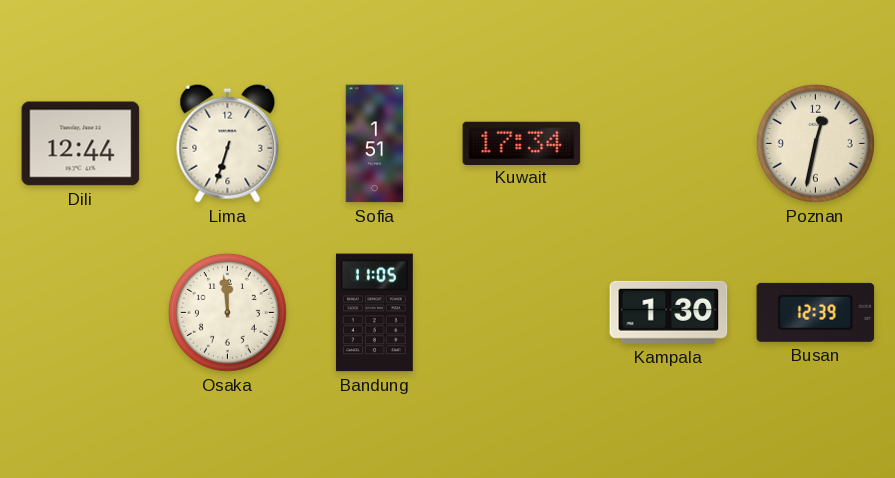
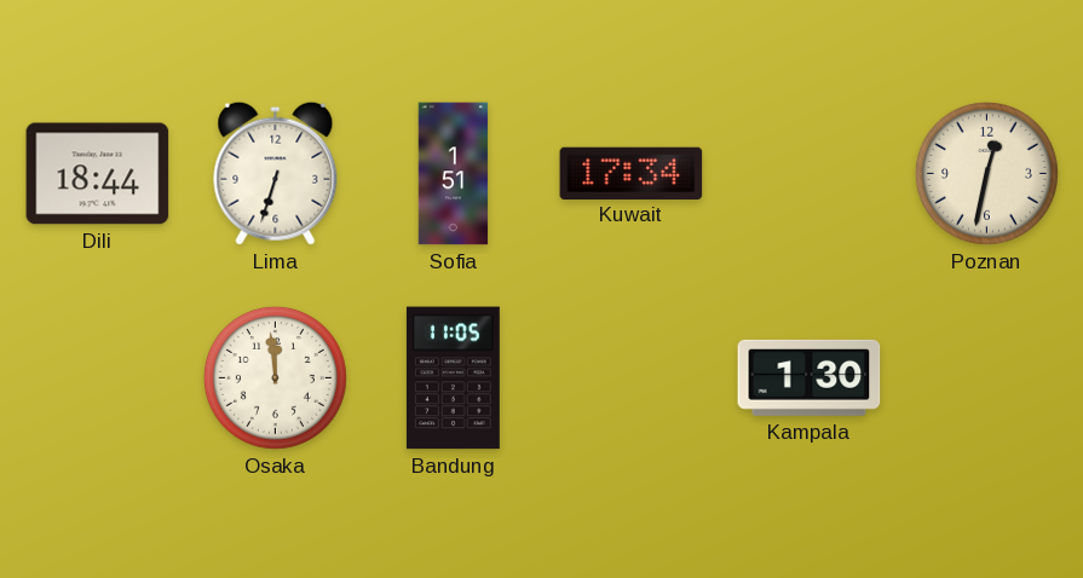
Dili: 12:44 -> 18:44 (98, 174)
Busan: 12:39 -> none (816, 312)
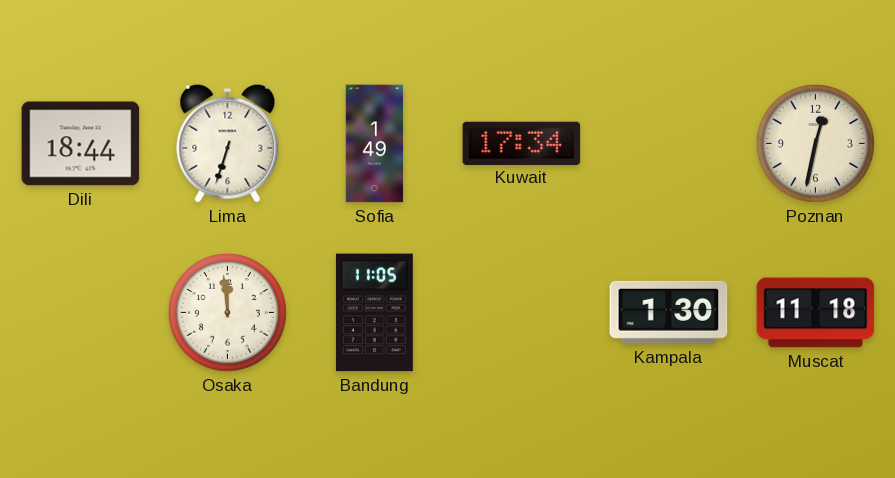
Sofia: 1:51 -> 1:49 (375, 144)
Muscat: none -> 11:18 (816, 313)
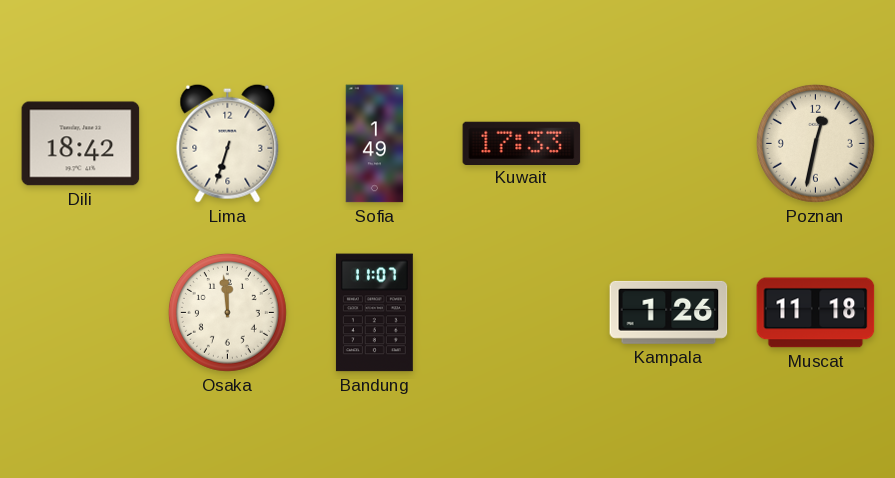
Dili: 18:44 -> 18:42 (81, 144)
Kuwait: 17:34 -> 17:33 (522, 143)
Bandung: 11:05 -> 11:07 (374, 313)
Kampala: 1:30 -> 1:26 (669, 312)
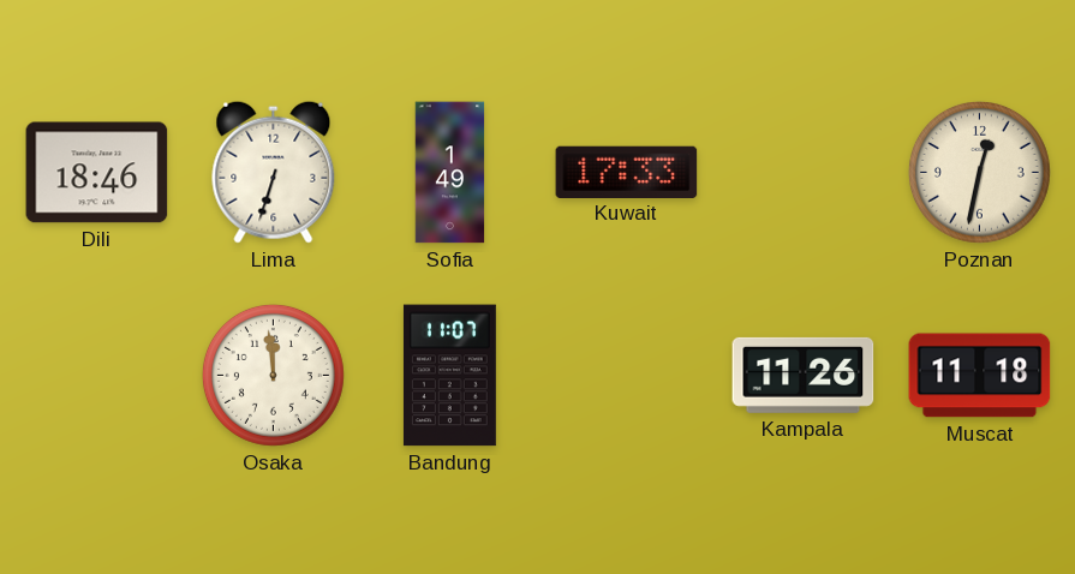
Dili: 18:42 -> 18:46 (97, 173)
Kampala: 1:26 -> 11:26 (804, 375)
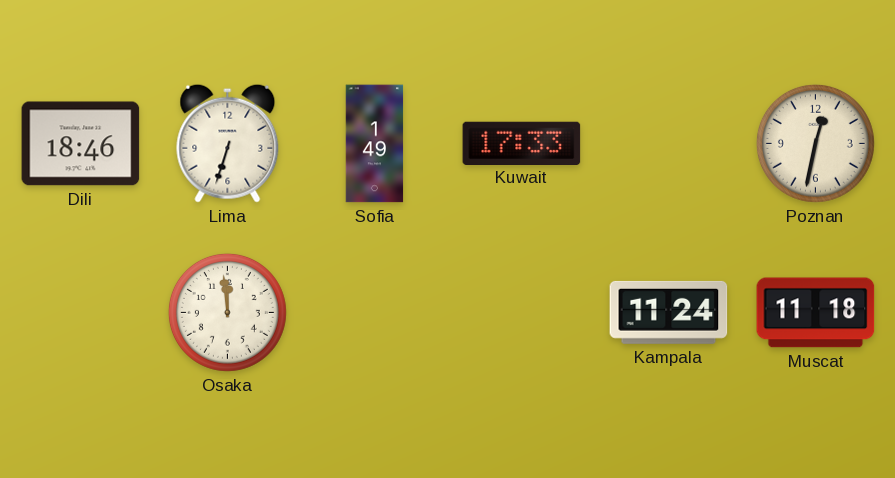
Bandung: 11:07 -> none (449, 376)
Kampala: 11:26 -> 11:24 (669, 312)
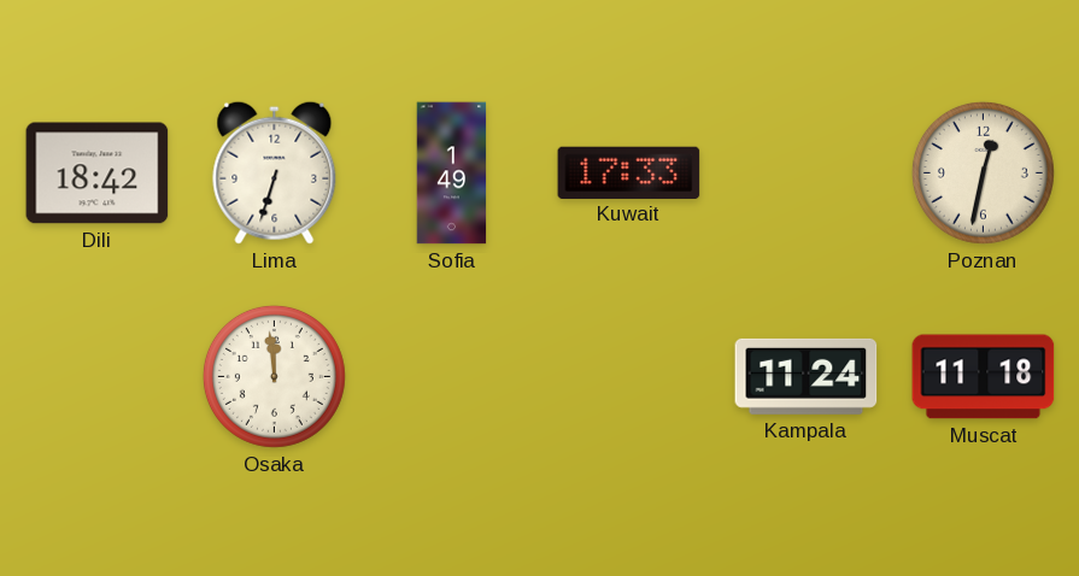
Dili: 18:46 -> 18:42 (98, 174)
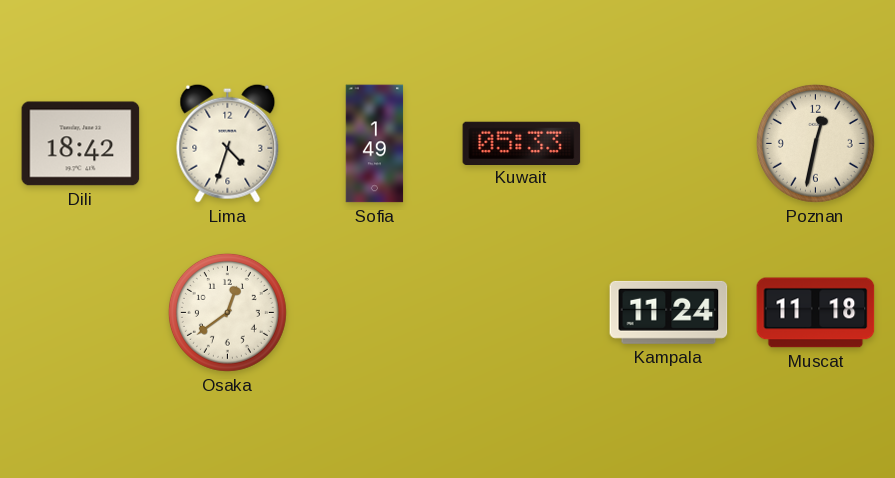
Lima: 6:33 -> 4:33 (228, 143)
Kuwait: 17:33 -> 05:33 (522, 143)
Osaka: 11:59 -> 12:39 (227, 312)
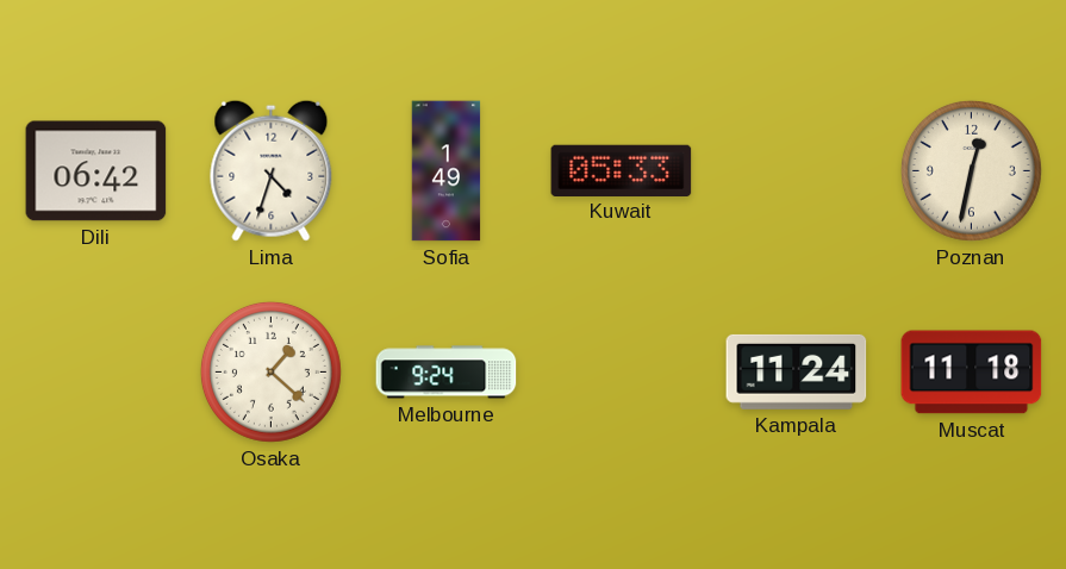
Dili: 18:42 -> 06:42 (96, 171)
Osaka: 12:39 -> 1:22 (270, 371)
Melbourne: none -> 9:24 (447, 373)
